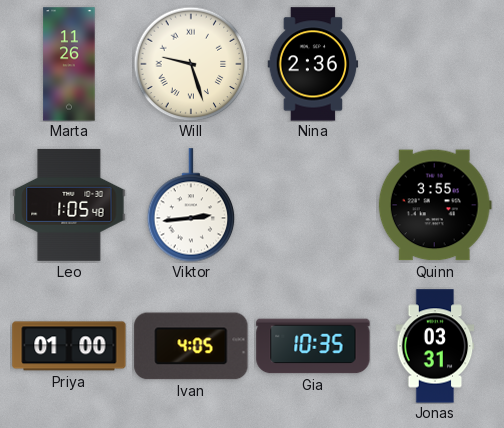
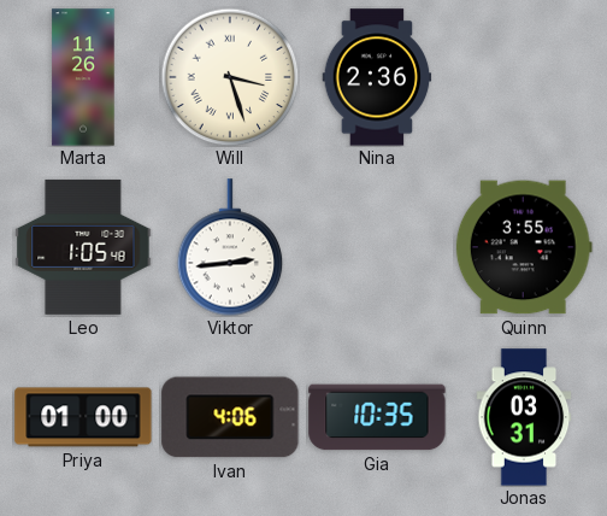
Will: 9:27 -> 3:27 (230, 77)
Ivan: 4:05 -> 4:06 (230, 417)
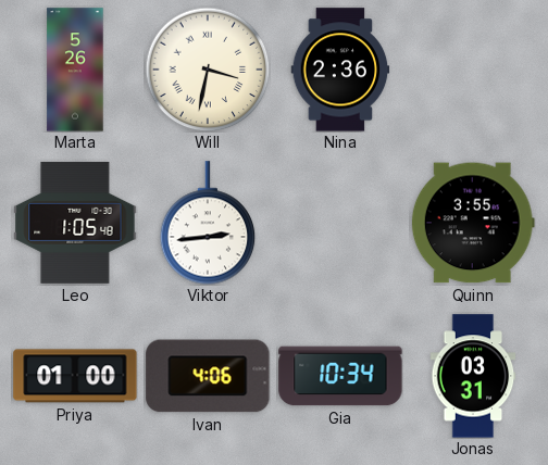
Marta: 11:26 -> 5:26 (75, 70)
Will: 3:27 -> 3:32 (208, 70)
Gia: 10:35 -> 10:34 (340, 376)
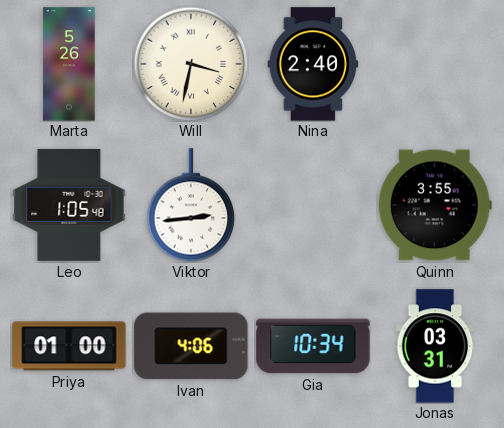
Nina: 2:36 -> 2:40 (313, 64)
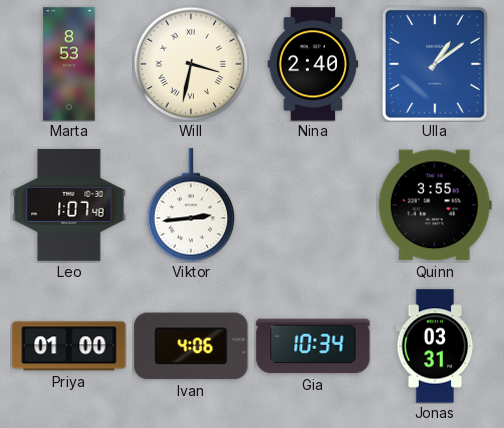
Marta: 5:26 -> 8:53 (69, 64)
Ulla: none -> 1:09 (435, 64)
Leo: 1:05 -> 1:07 (69, 205)
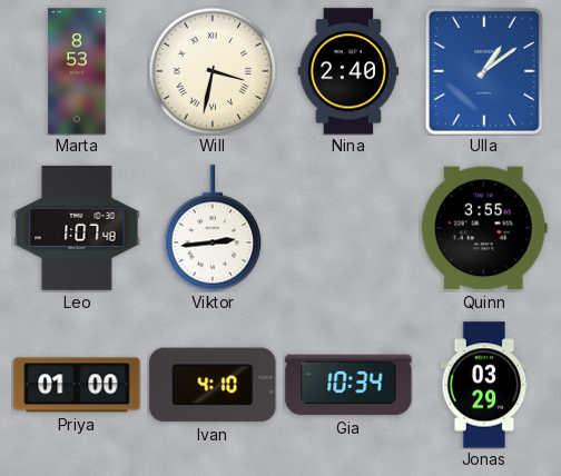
Ivan: 4:06 -> 4:10 (213, 385)
Jonas: 03:31 -> 03:29 (484, 385)
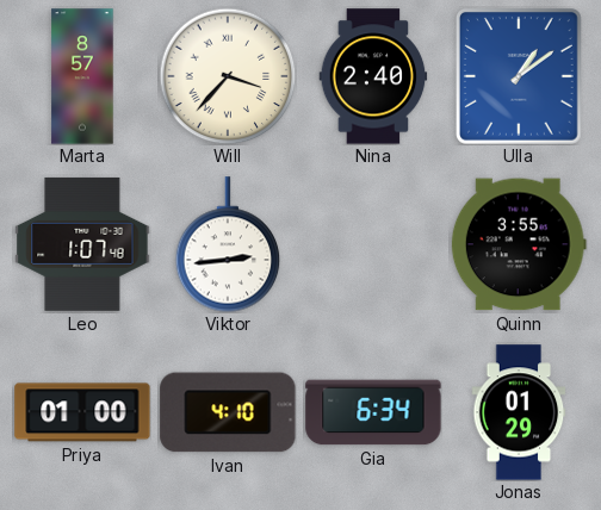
Marta: 8:53 -> 8:57 (82, 76)
Will: 3:32 -> 3:37 (228, 76)
Gia: 10:34 -> 6:34 (373, 412)
Jonas: 03:29 -> 01:29 (519, 412)
